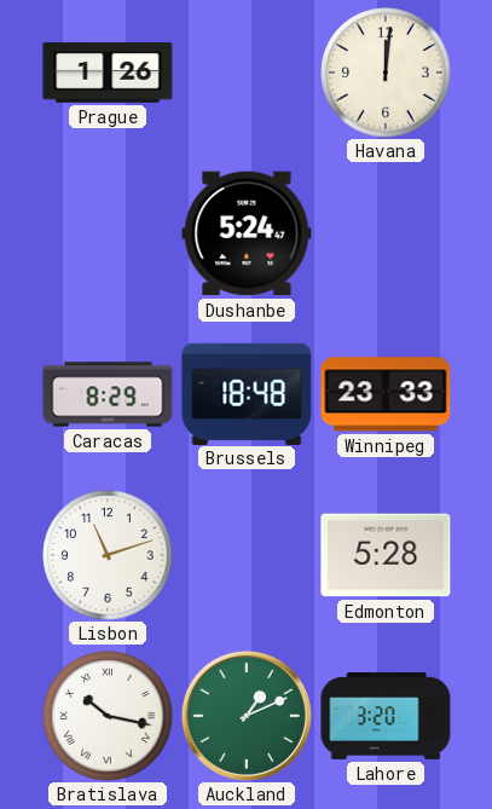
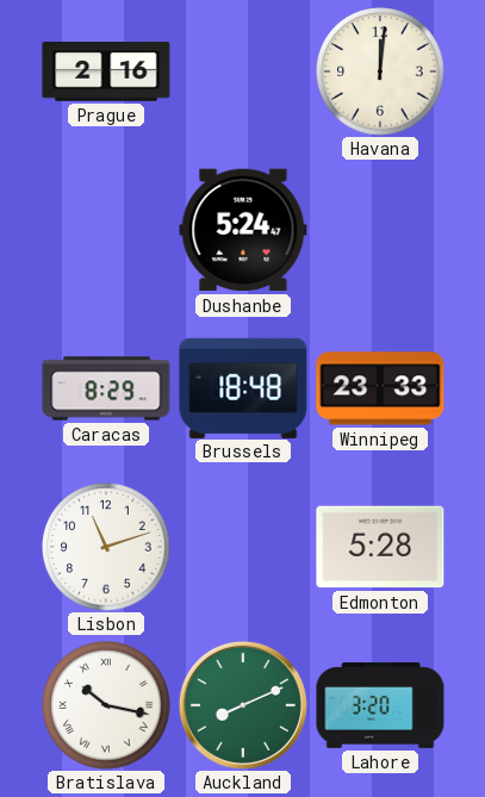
Prague: 1:26 -> 2:16 (106, 71)
Auckland: 1:11 -> 8:11 (243, 705)
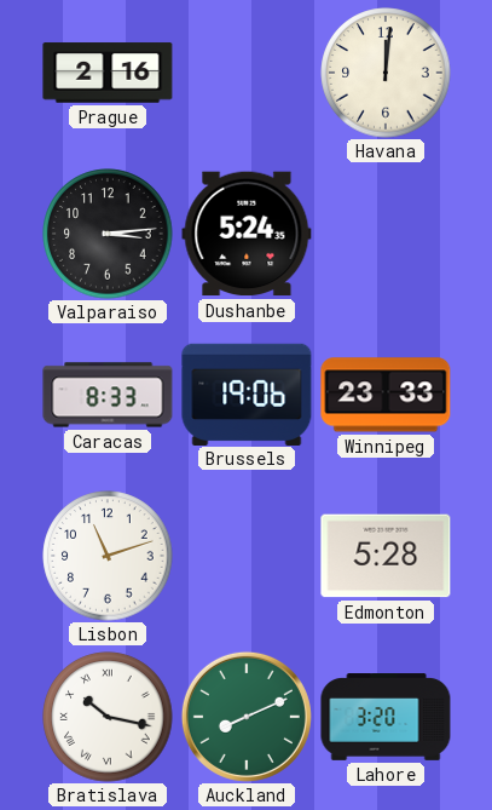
Valparaiso: none -> 3:14 (108, 234)
Dushanbe: 5:24:47 -> 5:24:35 (247, 234)
Caracas: 8:29 -> 8:33 (108, 395)
Brussels: 18:48 -> 19:06 (247, 393)
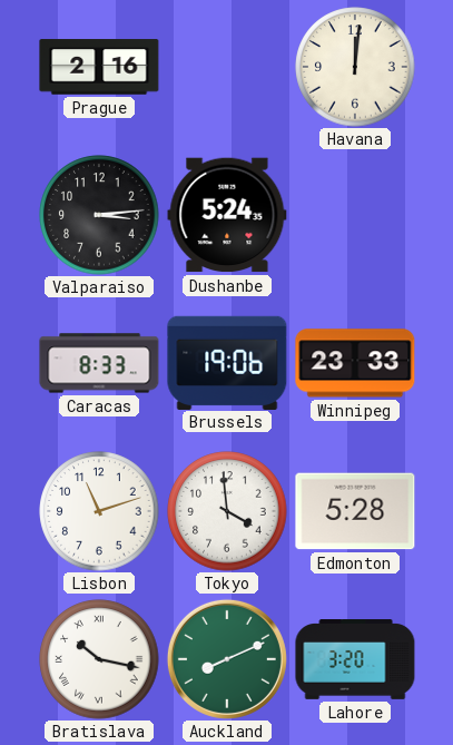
Tokyo: none -> 3:59 (227, 511)
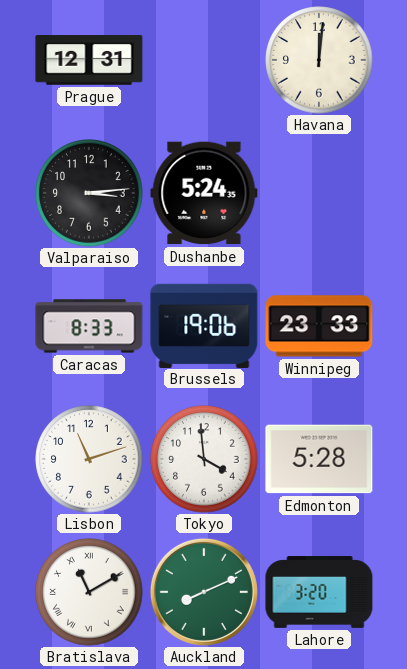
Prague: 2:16 -> 12:31 (89, 60)
Bratislava: 10:17 -> 11:10 (89, 592)
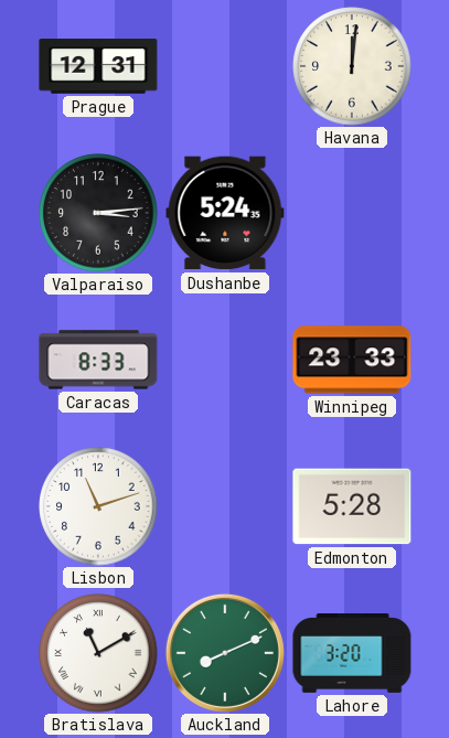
Brussels: 19:06 -> none (204, 325)
Tokyo: 3:59 -> none (204, 459)
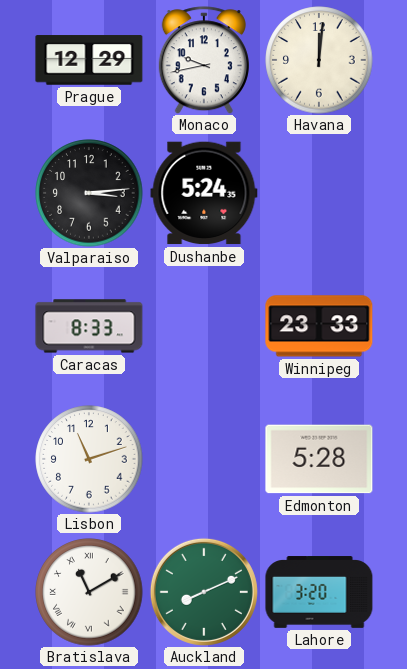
Prague: 12:31 -> 12:29 (89, 60)
Monaco: none -> 9:43 (204, 60)
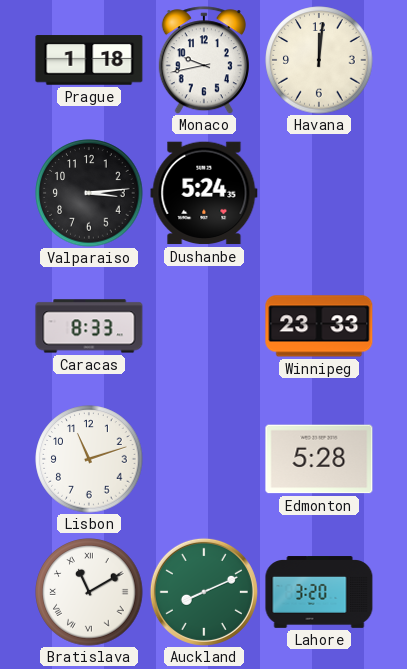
Prague: 12:29 -> 1:18 (89, 60)
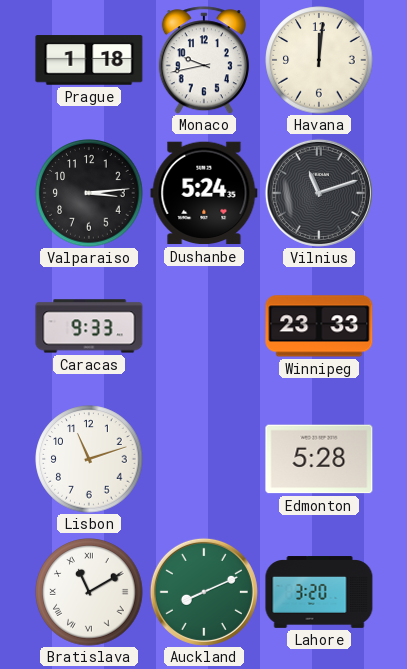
Vilnius: none -> 11:12 (319, 193)
Caracas: 8:33 -> 9:33 (89, 326)
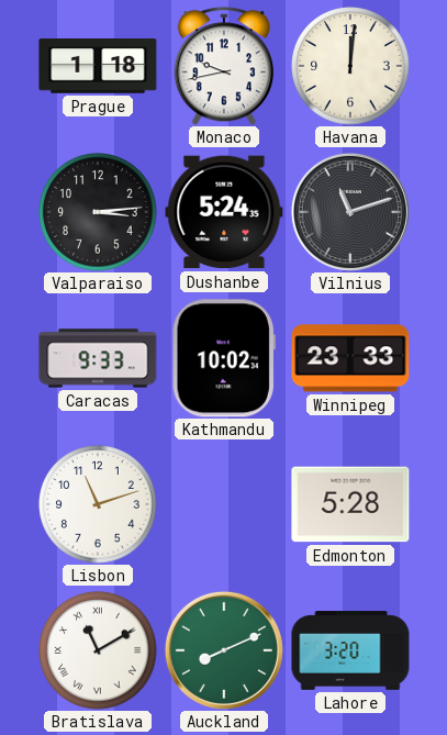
Kathmandu: none -> 10:02 (224, 358)
